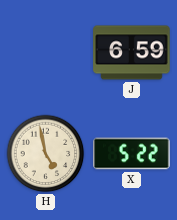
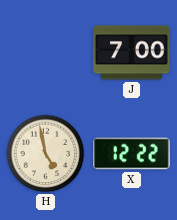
J: 6:59 -> 7:00 (132, 53)
X: 5:22 -> 12:22 (132, 154)
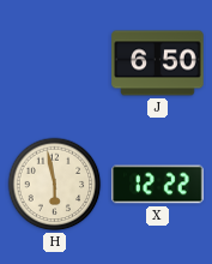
J: 7:00 -> 6:50 (158, 64)
H: 4:58 -> 5:58 (55, 185)
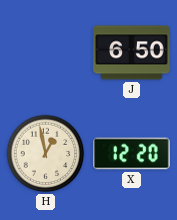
H: 5:58 -> 12:58 (46, 154)
X: 12:22 -> 12:20 (132, 154)
